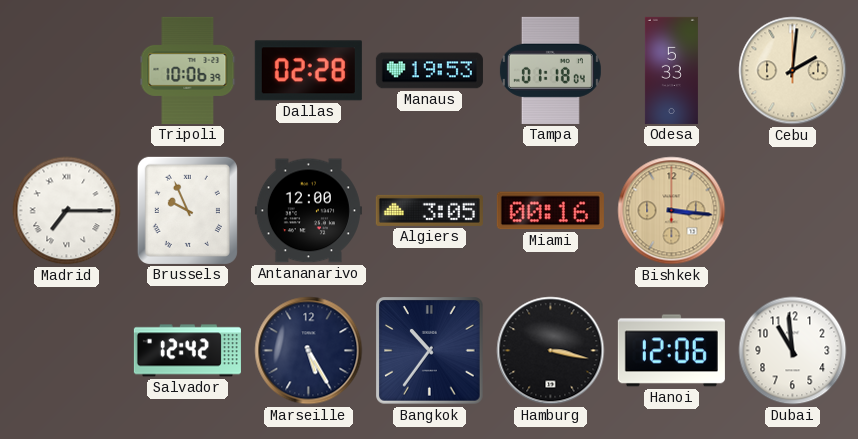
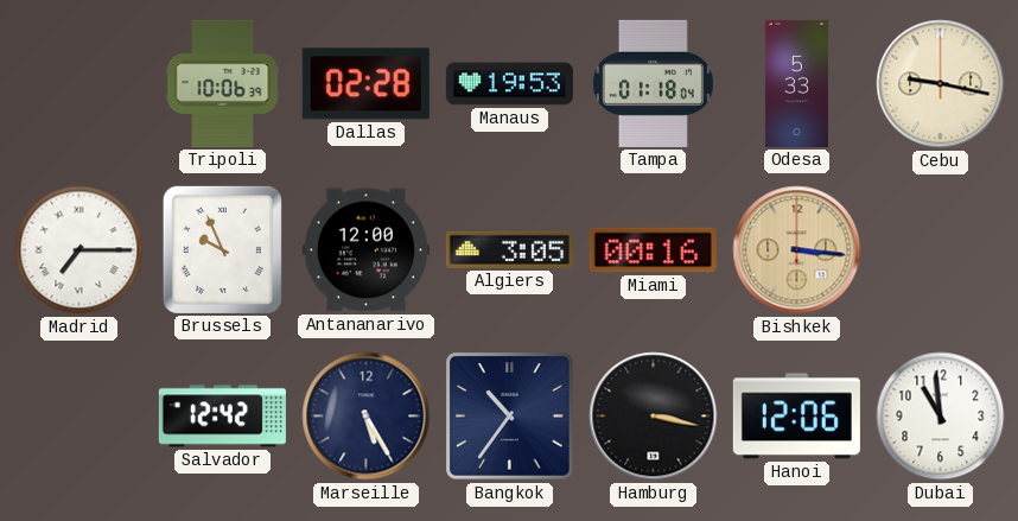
Cebu: 2:01 -> 9:17 (941, 84)
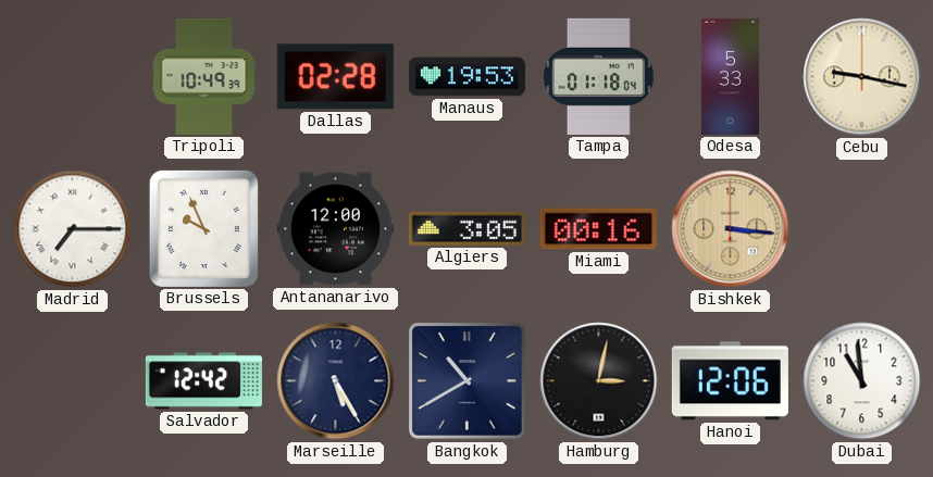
Tripoli: 10:06 -> 10:49 (204, 76)
Bangkok: 10:36 -> 10:40 (468, 381)
Hamburg: 3:17 -> 3:02 (599, 381)
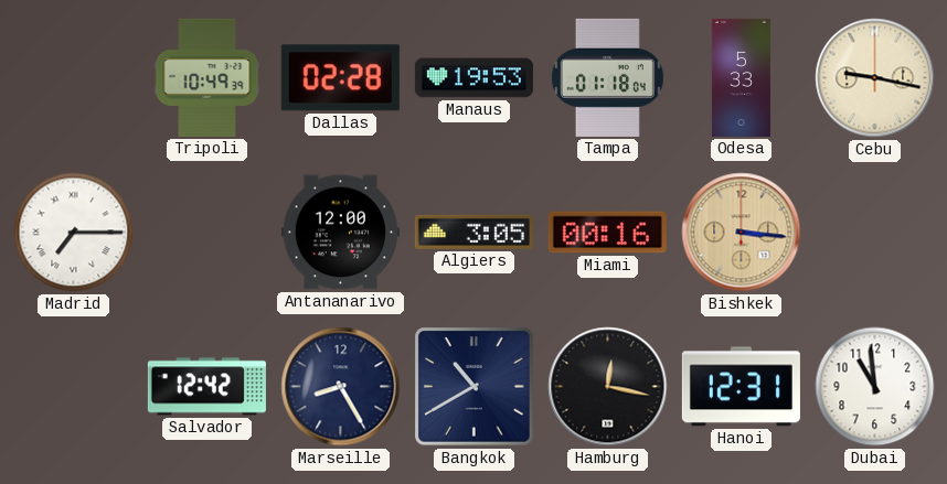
Brussels: 9:56 -> none (203, 228)
Marseille: 5:25 -> 8:25 (341, 387)
Hamburg: 3:02 -> 12:17 (608, 387)
Hanoi: 12:06 -> 12:31 (741, 387)
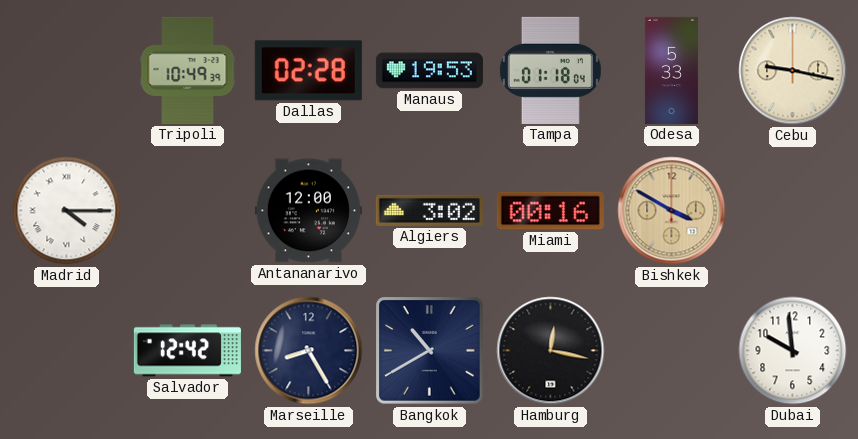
Madrid: 7:15 -> 4:15 (67, 211)
Algiers: 3:05 -> 3:02 (429, 210)
Bishkek: 3:16 -> 3:50 (672, 211)
Hanoi: 12:31 -> none (741, 387)
Dubai: 10:59 -> 9:59 (793, 351)
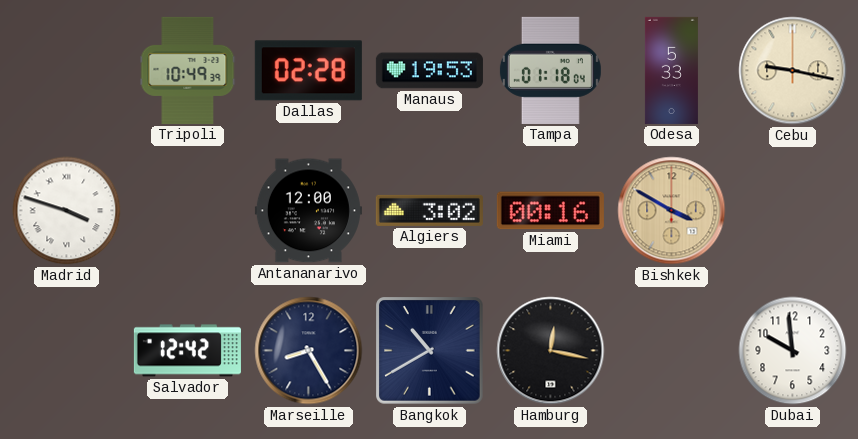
Madrid: 4:15 -> 3:48 (67, 211)
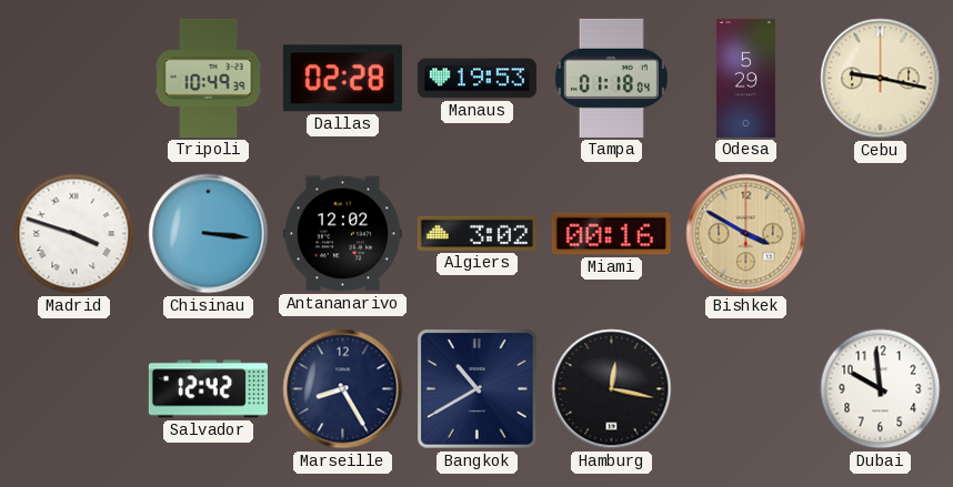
Odesa: 5:33 -> 5:29 (745, 78)
Chisinau: none -> 3:16 (209, 234)
Antananarivo: 12:00 -> 12:02 (342, 234)
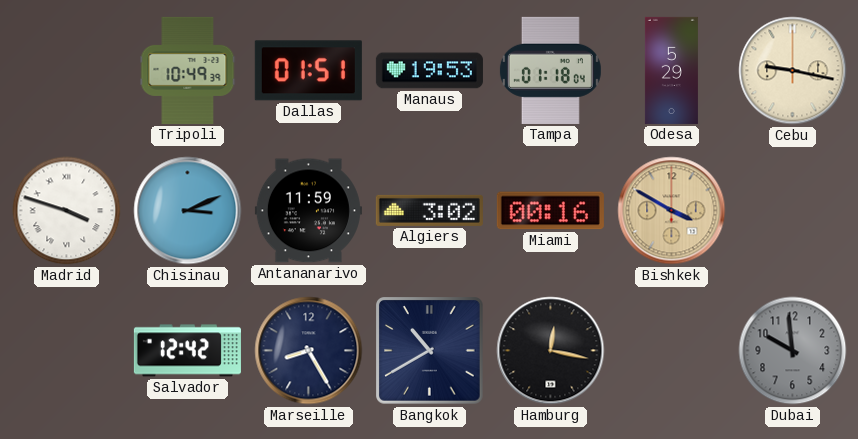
Dallas: 02:28 -> 01:51 (308, 71)
Chisinau: 3:16 -> 3:11 (188, 211)
Antananarivo: 12:02 -> 11:59 (308, 211)
Dubai dial: white -> grey (793, 351)
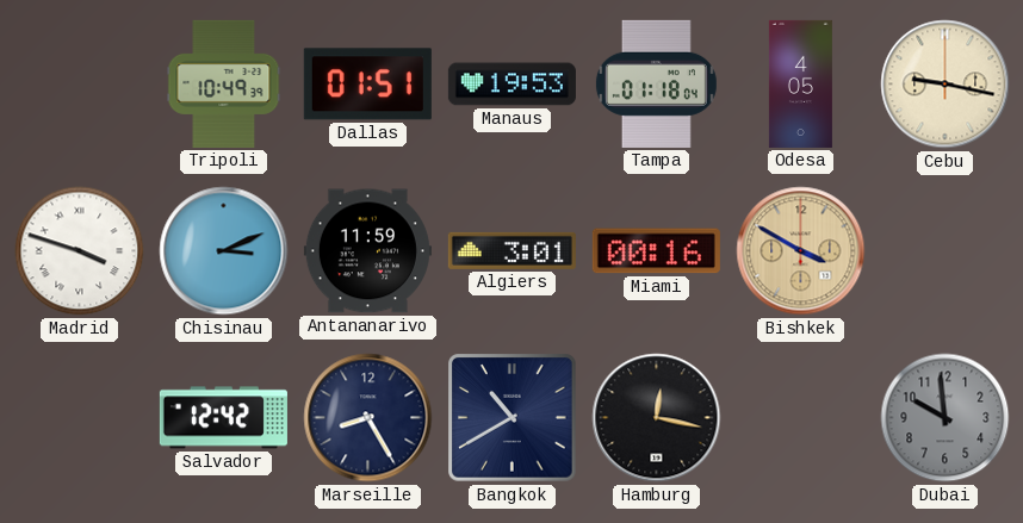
Odesa: 5:29 -> 4:05 (800, 83)
Algiers: 3:02 -> 3:01 (511, 250)
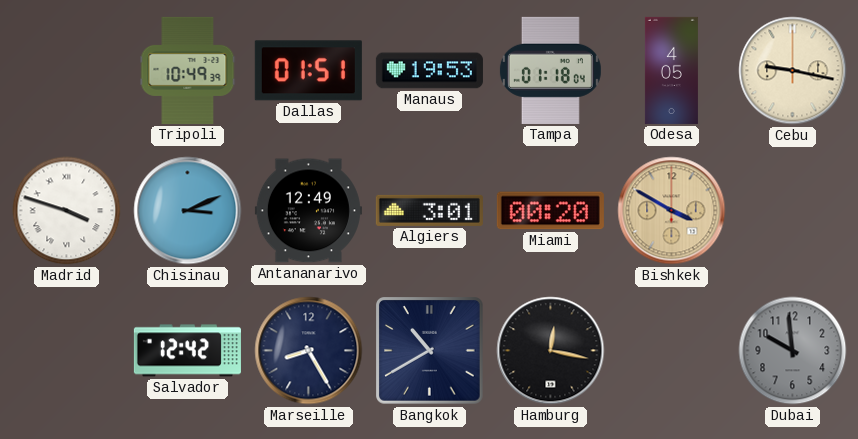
Antananarivo: 11:59 -> 12:49 (308, 211)
Miami: 00:16 -> 00:20 (550, 211)
